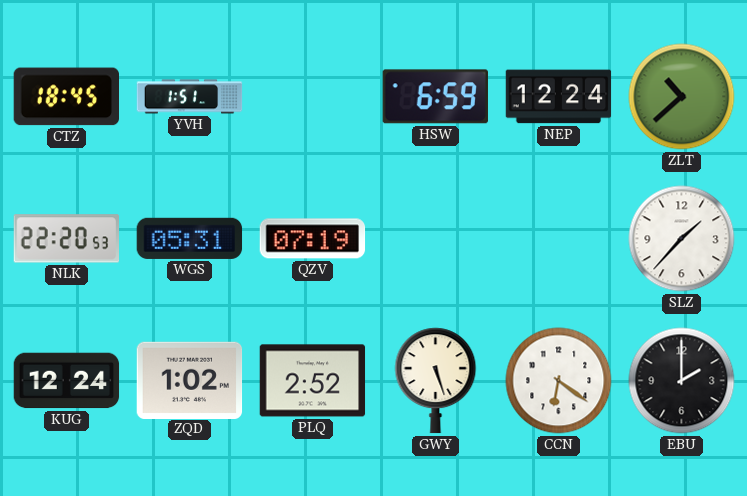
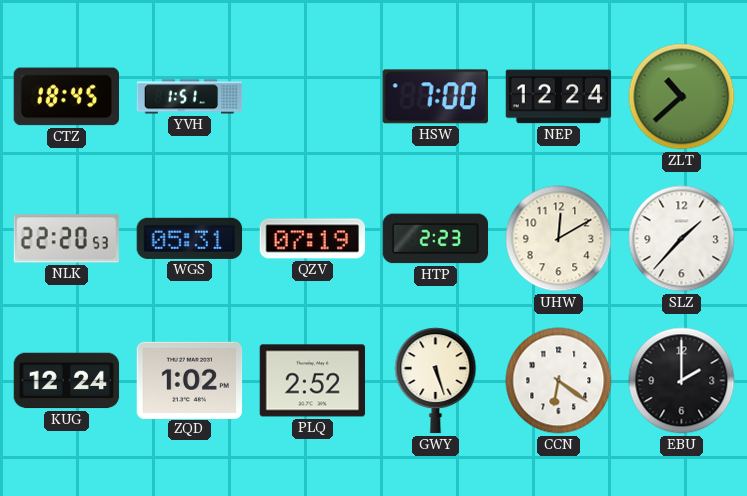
HSW: 6:59 -> 7:00 (435, 97)
HTP: none -> 2:23 (436, 239)
UHW: none -> 12:10 (559, 239)
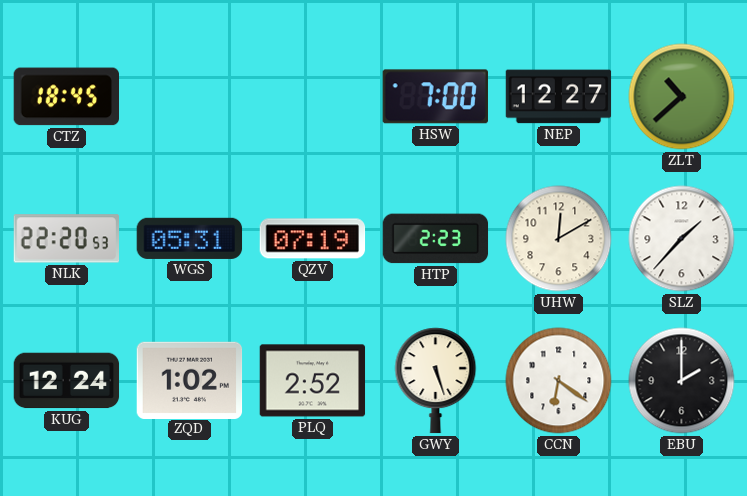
YVH: 1:51 -> none (190, 97)
NEP: 12:24 -> 12:27 (559, 97)
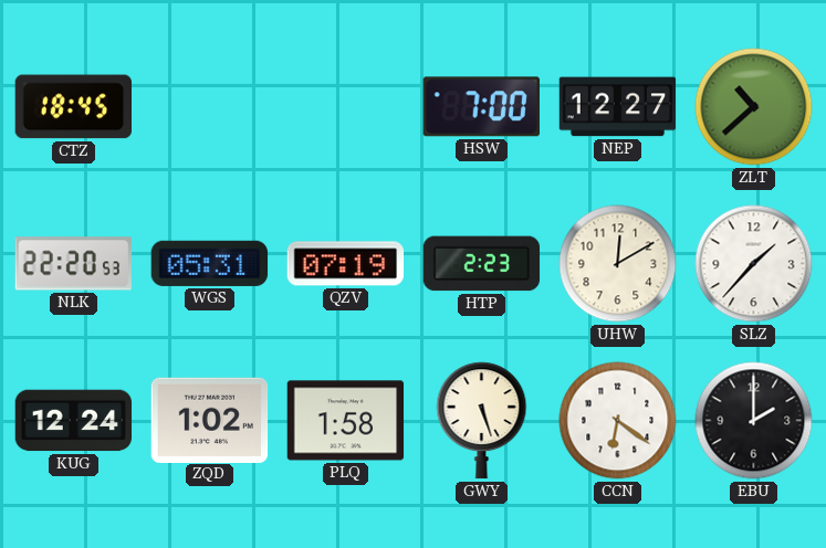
PLQ: 2:52 -> 1:58 (346, 421)
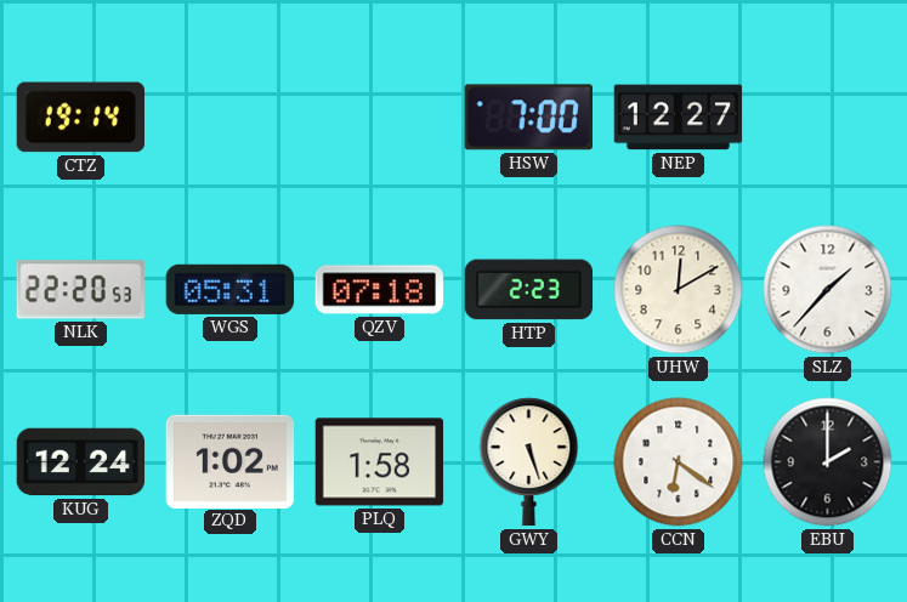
CTZ: 18:45 -> 19:14 (80, 118)
ZLT: 10:38 -> none (754, 107)
QZV: 07:19 -> 07:18 (380, 290)
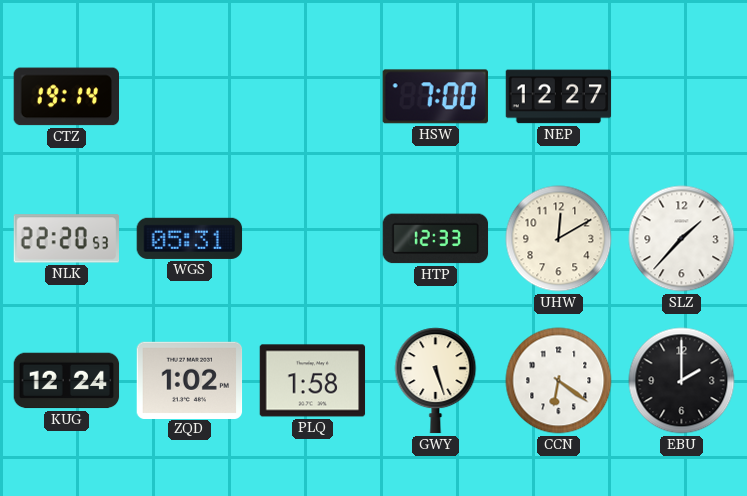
QZV: 07:18 -> none (380, 290)
HTP: 2:23 -> 12:33 (436, 239)
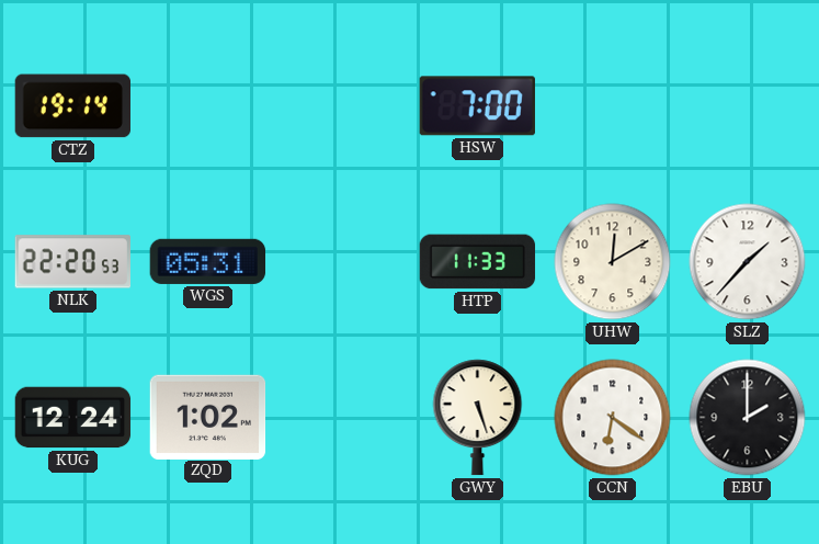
NEP: 12:27 -> none (559, 97)
HTP: 12:33 -> 11:33 (478, 262)
PLQ: 1:58 -> none (313, 381)
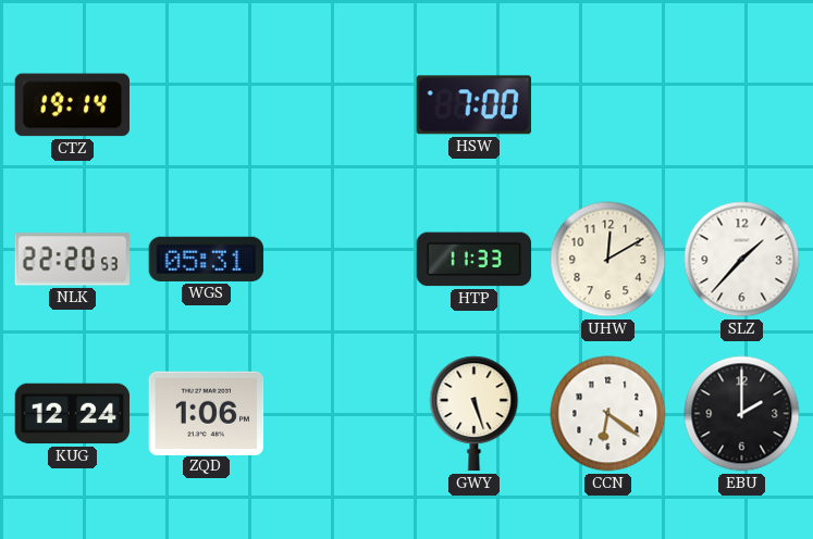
ZQD: 1:02 -> 1:06 (207, 413)
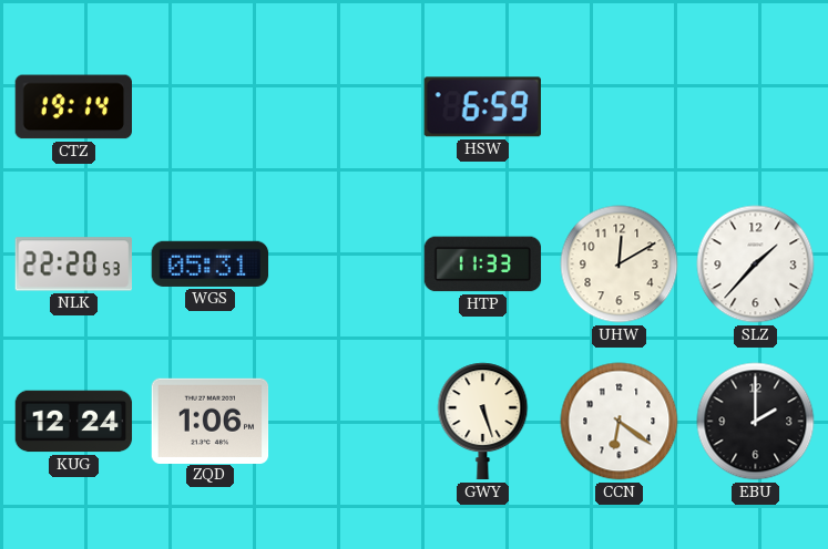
HSW: 7:00 -> 6:59 (482, 107)
